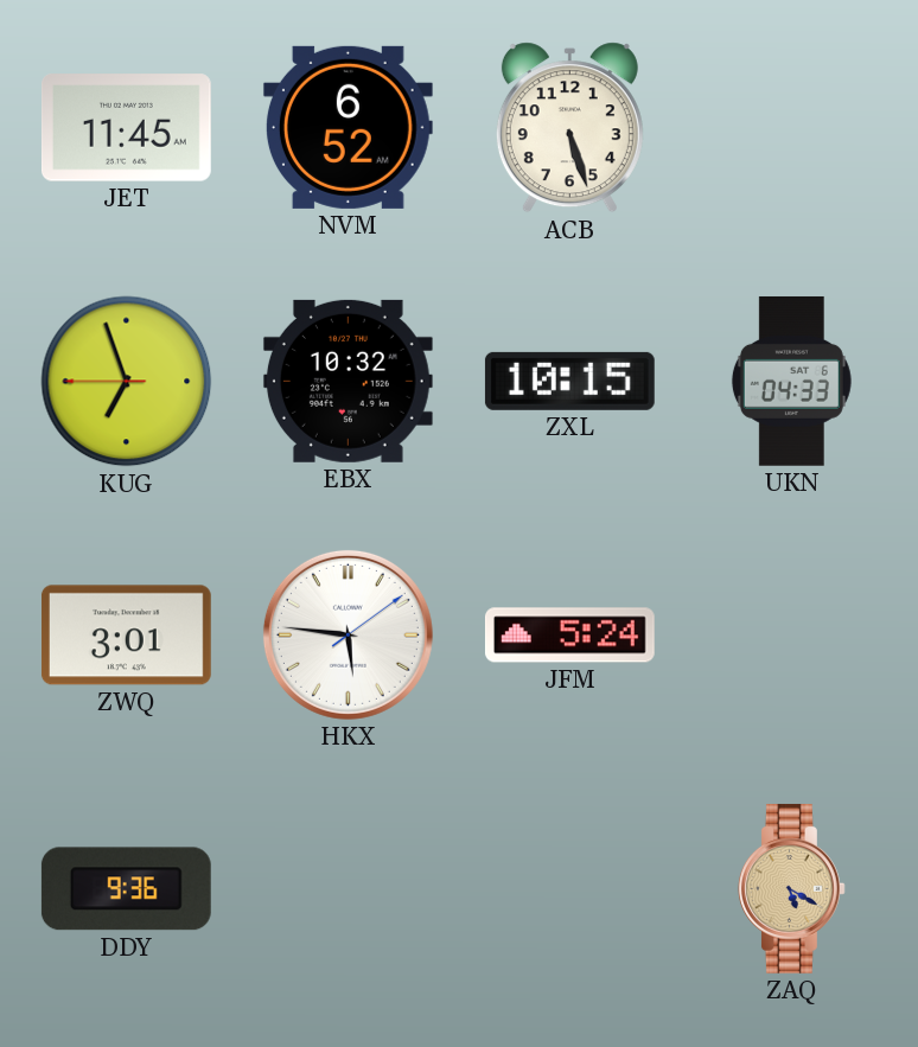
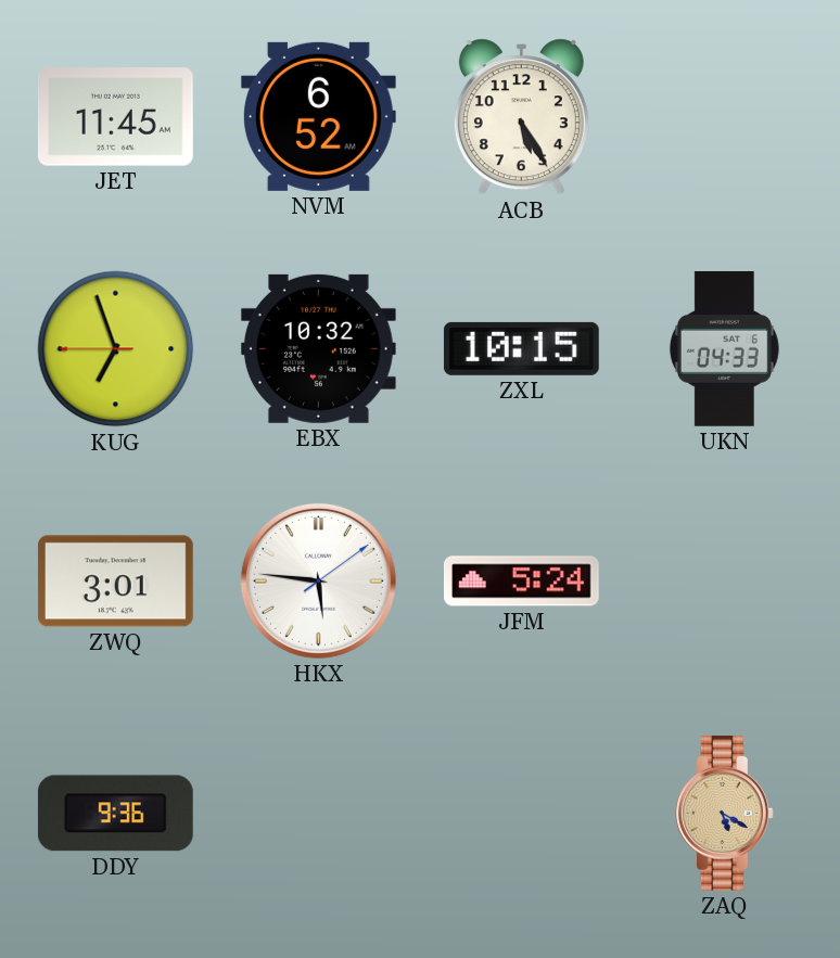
ACB: 5:27 -> 5:25 (521, 117)
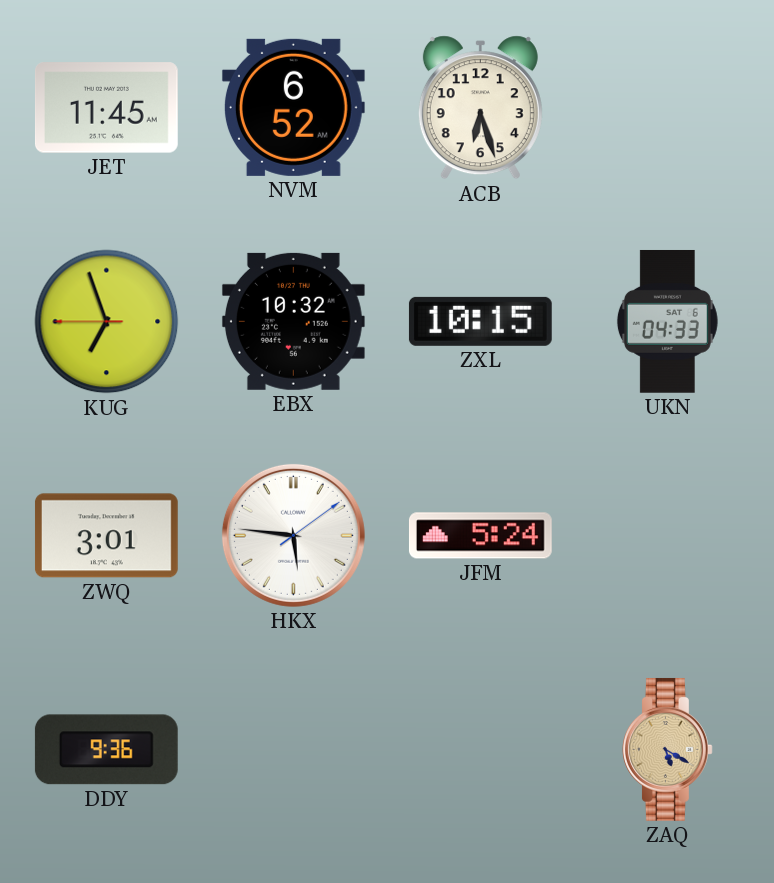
ACB: 5:25 -> 6:27 (480, 108)
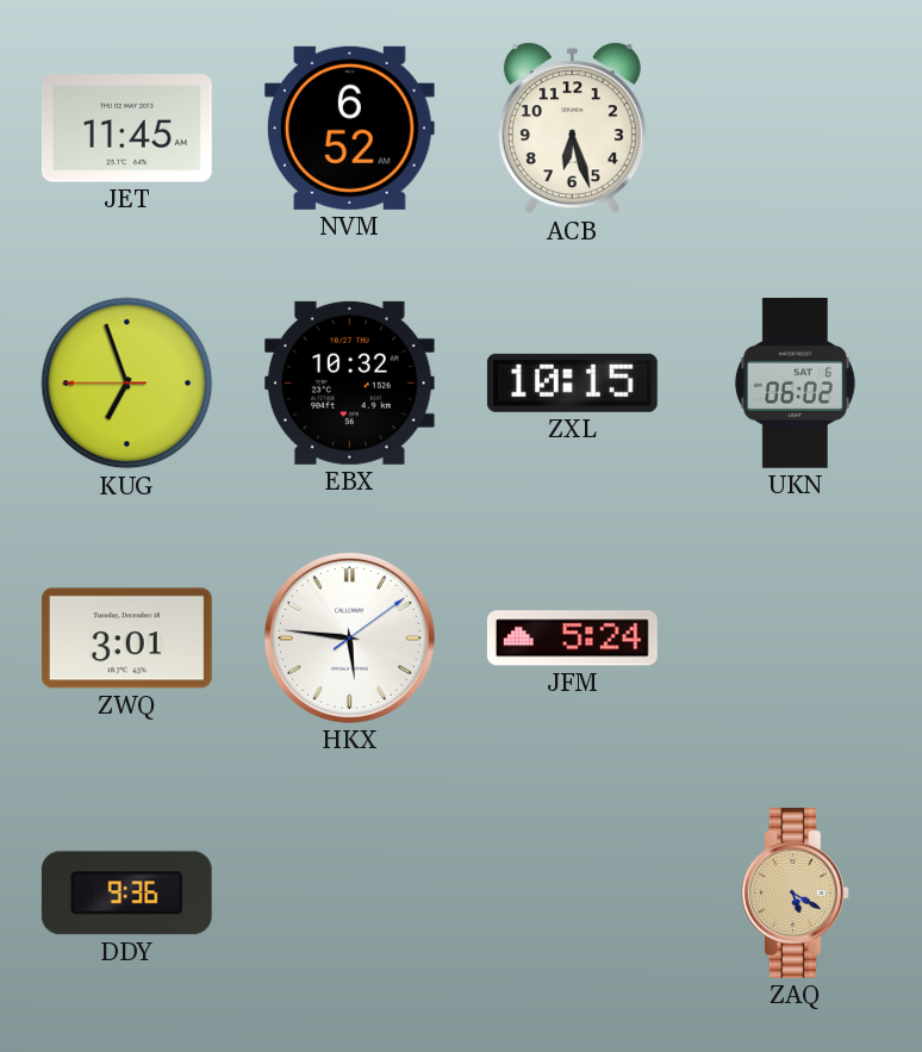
UKN: 04:33 -> 06:02 (795, 382)
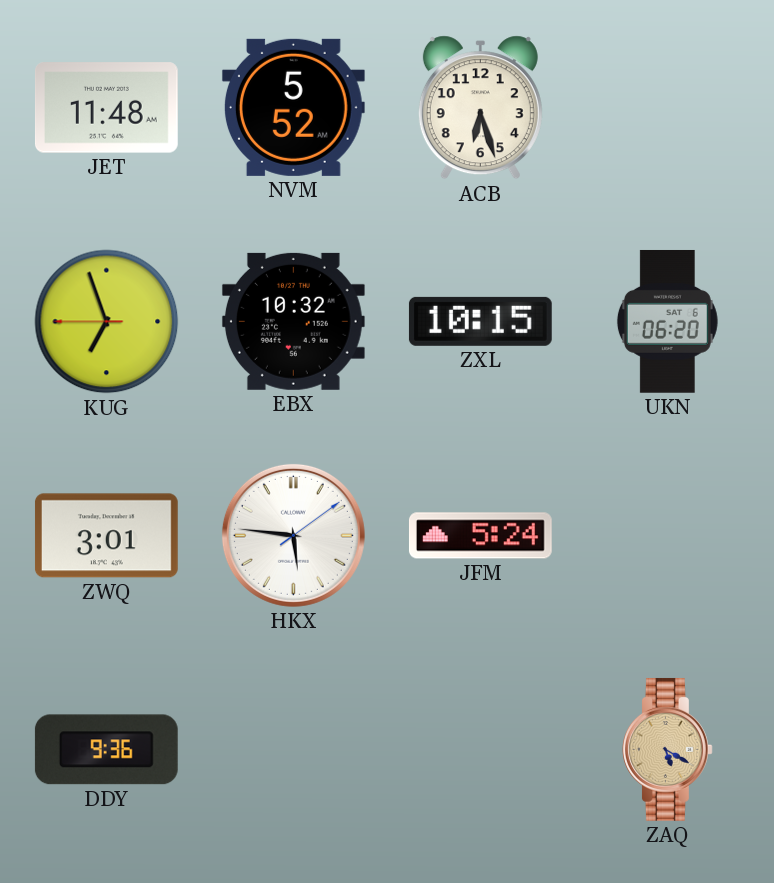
JET: 11:45 -> 11:48 (106, 108)
NVM: 6:52 -> 5:52 (293, 107)
UKN: 06:02 -> 06:20 (667, 321)
